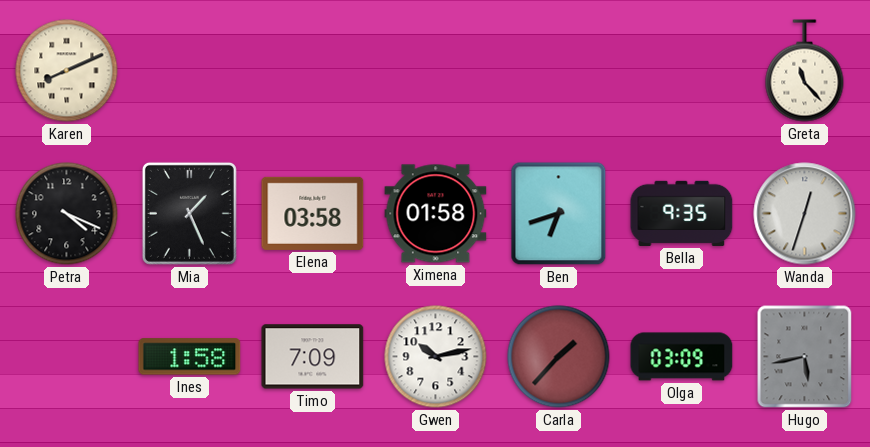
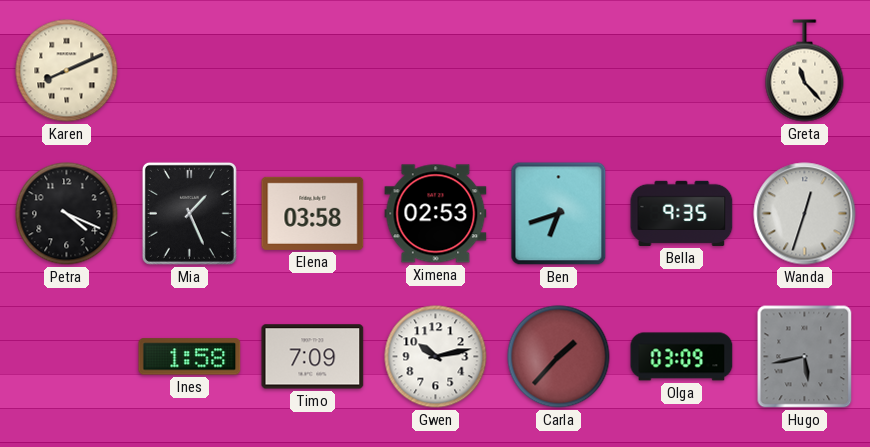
Ximena: 01:58 -> 02:53 (436, 214)
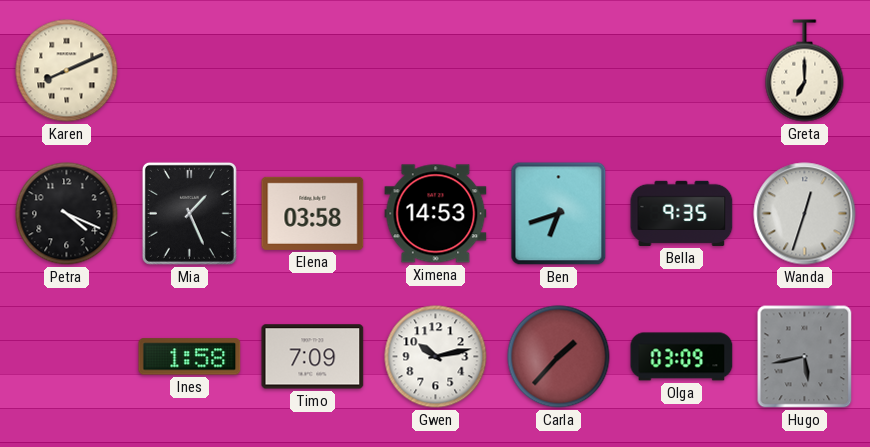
Greta: 11:23 -> 7:00 (805, 71)
Ximena: 02:53 -> 14:53 (436, 214)
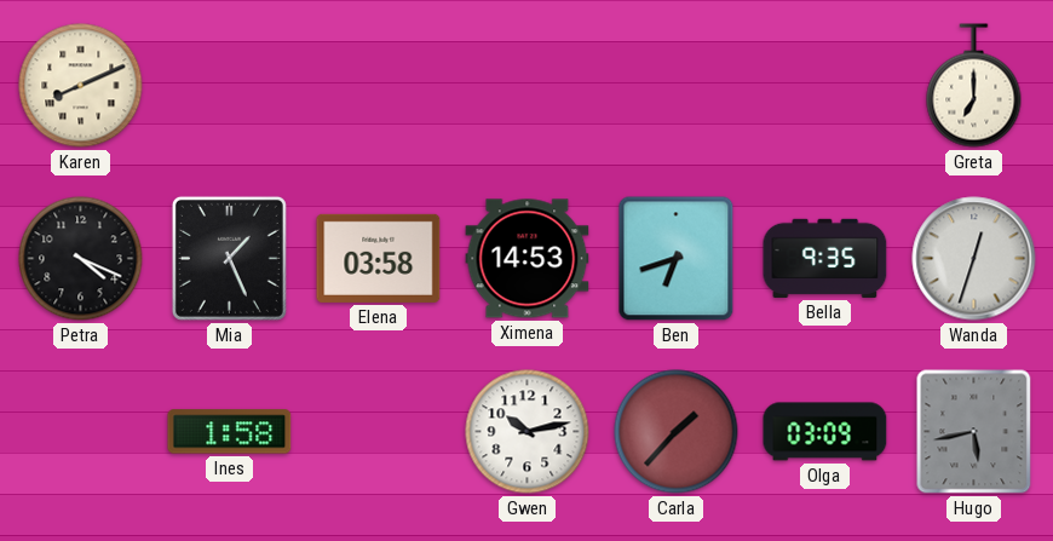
Timo: 7:09 -> none (313, 357)
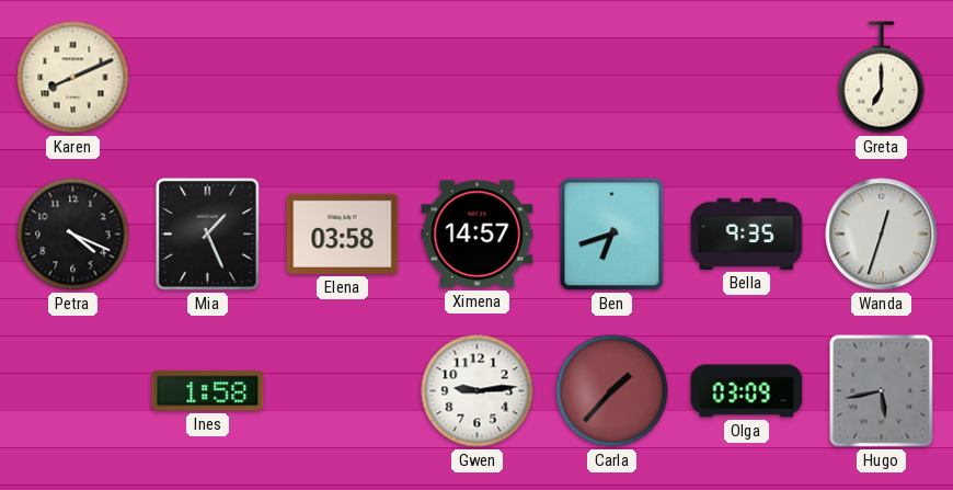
Ximena: 14:53 -> 14:57 (478, 235)
Gwen: 10:13 -> 9:14 (478, 391)
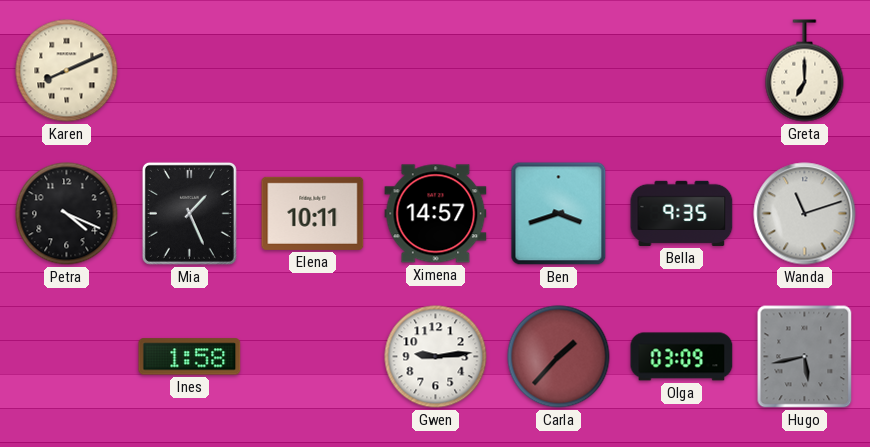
Elena: 03:58 -> 10:11 (313, 213)
Ben: 6:42 -> 3:42 (559, 214)
Wanda: 12:33 -> 11:12 (805, 214)
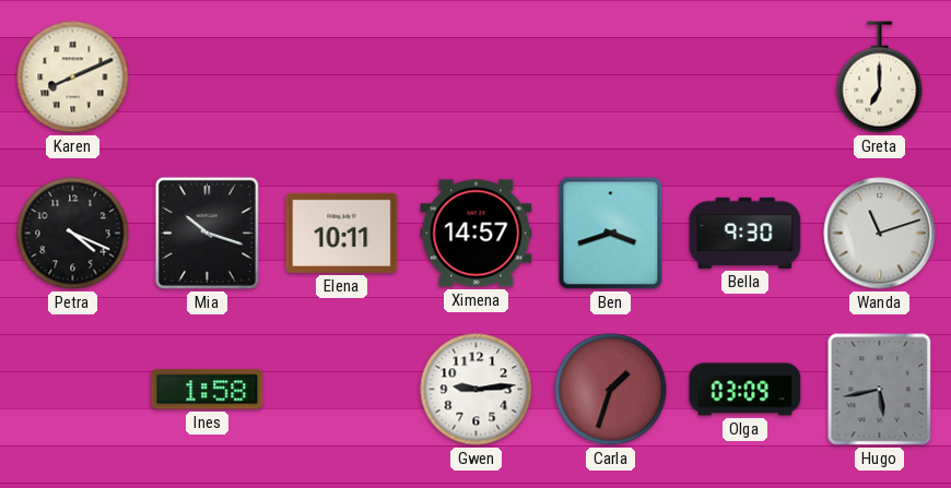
Mia: 1:26 -> 10:18 (207, 233)
Bella: 9:35 -> 9:30 (745, 233)
Carla: 1:37 -> 1:33 (611, 390)
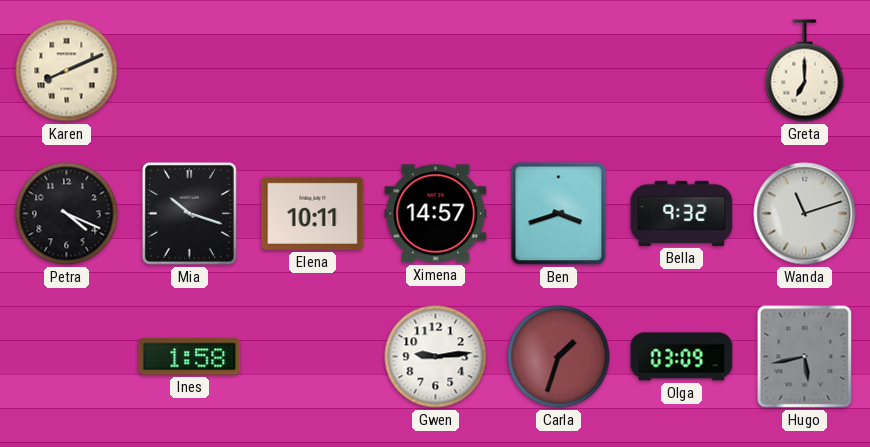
Bella: 9:30 -> 9:32 (682, 213)
